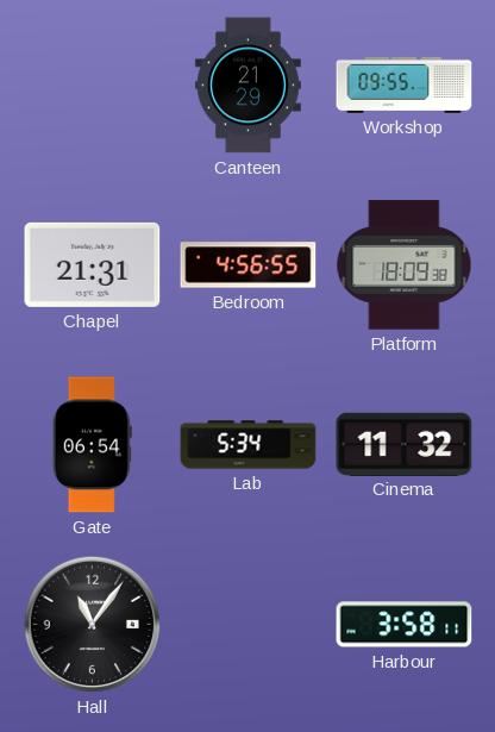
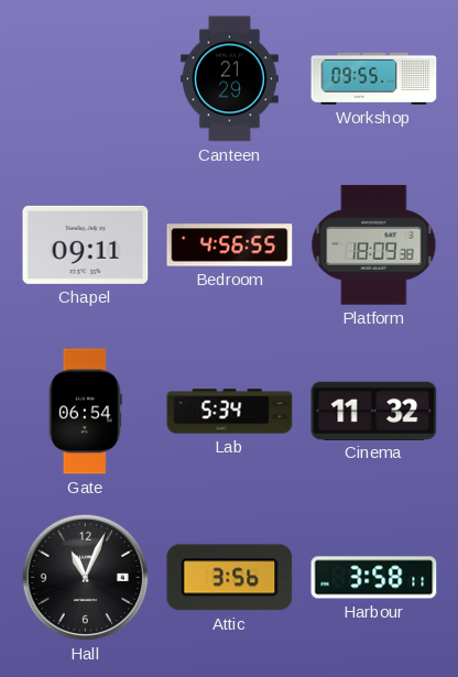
Chapel: 21:31 -> 09:11 (86, 244)
Hall: 11:06 -> 11:04 (86, 578)
Attic: none -> 3:56 (230, 578)
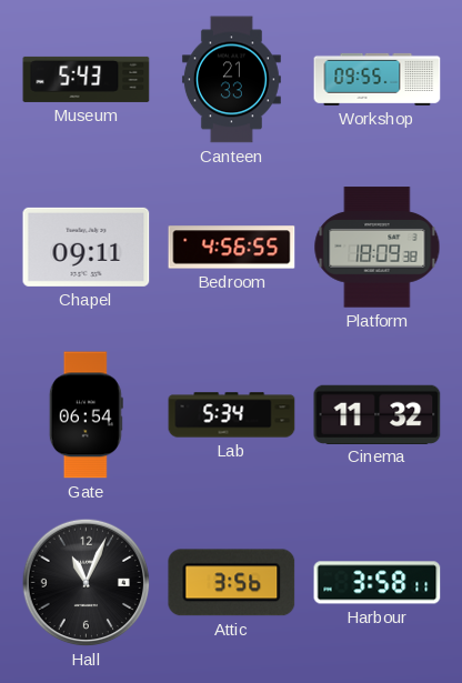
Museum: none -> 5:43 (87, 79)
Canteen: 21:29 -> 21:33 (231, 80)
